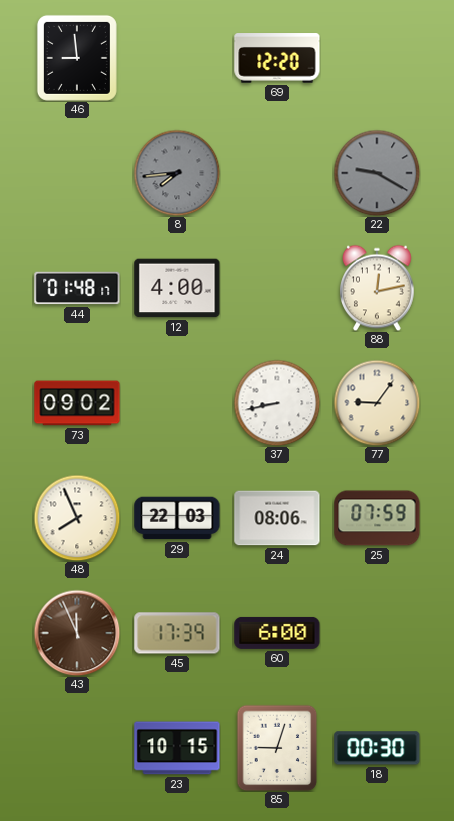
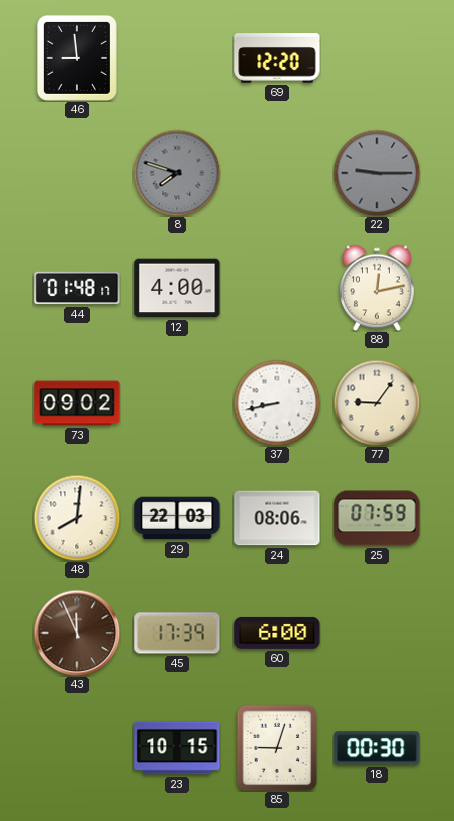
8: 7:44 -> 7:48 (177, 173)
22: 9:20 -> 9:15 (377, 173)
48: 7:56 -> 8:01 (77, 518)
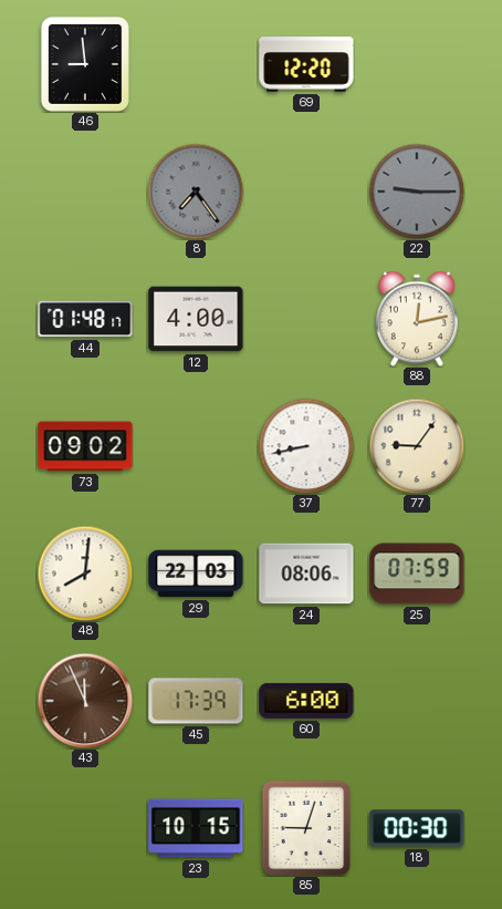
8: 7:48 -> 7:24 (196, 192)
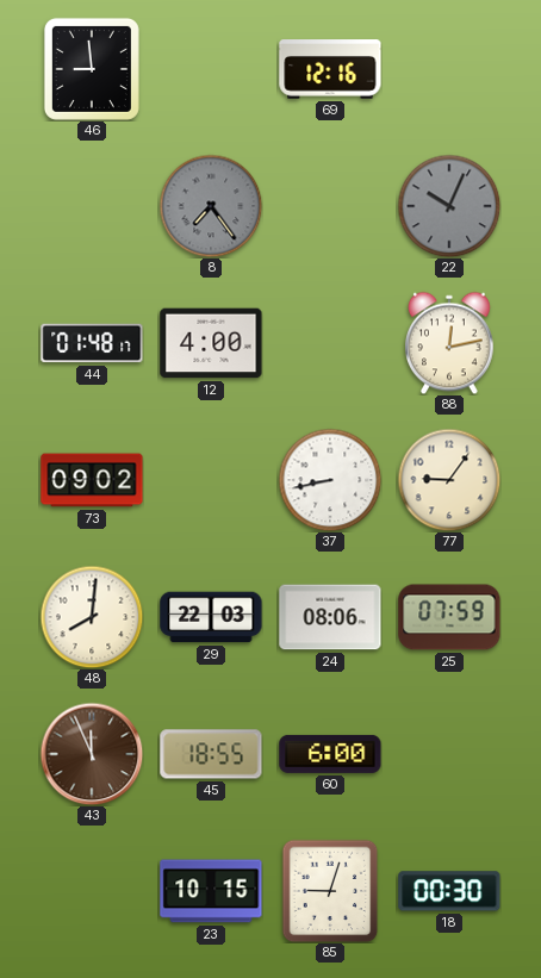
69: 12:20 -> 12:16 (330, 69)
22: 9:15 -> 10:04 (449, 206)
45: 17:39 -> 18:55 (211, 754)
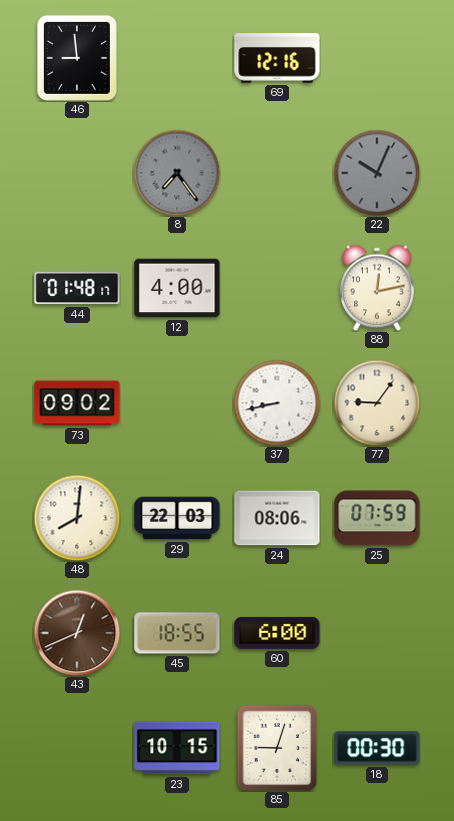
43: 11:56 -> 12:41 (77, 633)
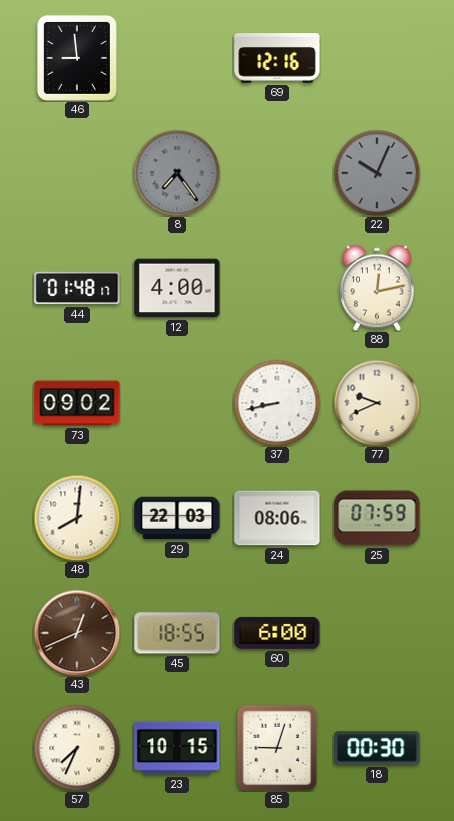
77: 9:06 -> 9:41 (377, 403)
57: none -> 7:34 (77, 748)
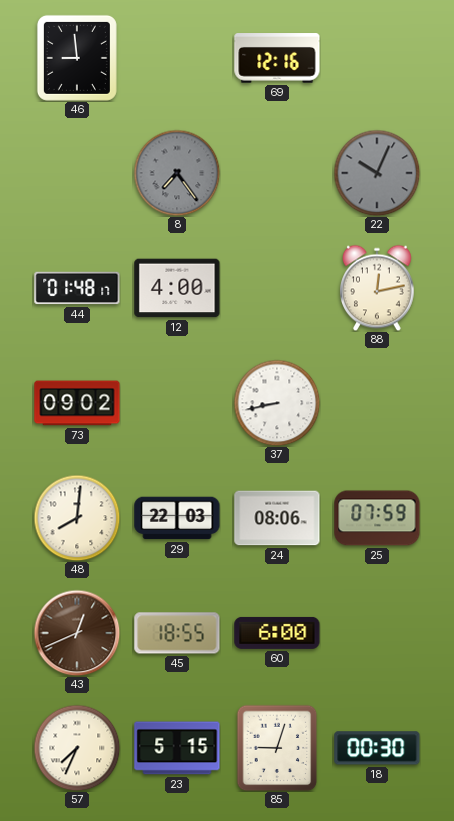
77: 9:41 -> none (377, 403)
23: 10:15 -> 5:15 (177, 748)
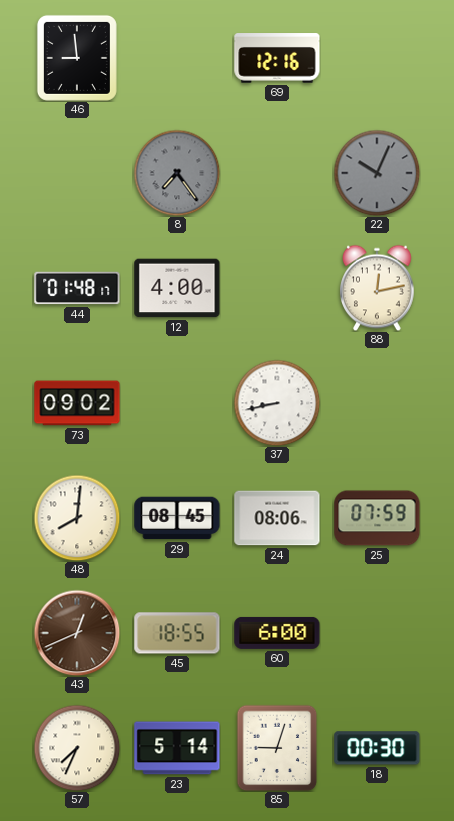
29: 22:03 -> 08:45 (177, 518)
23: 5:15 -> 5:14 (177, 748)
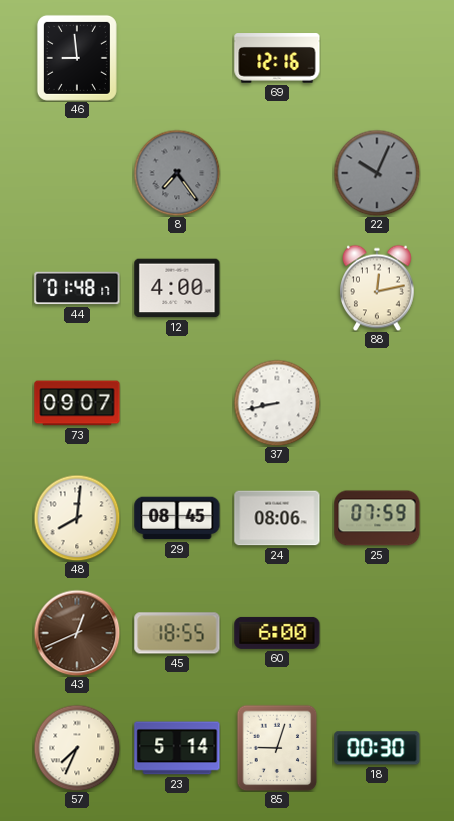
73: 09:02 -> 09:07 (77, 403)
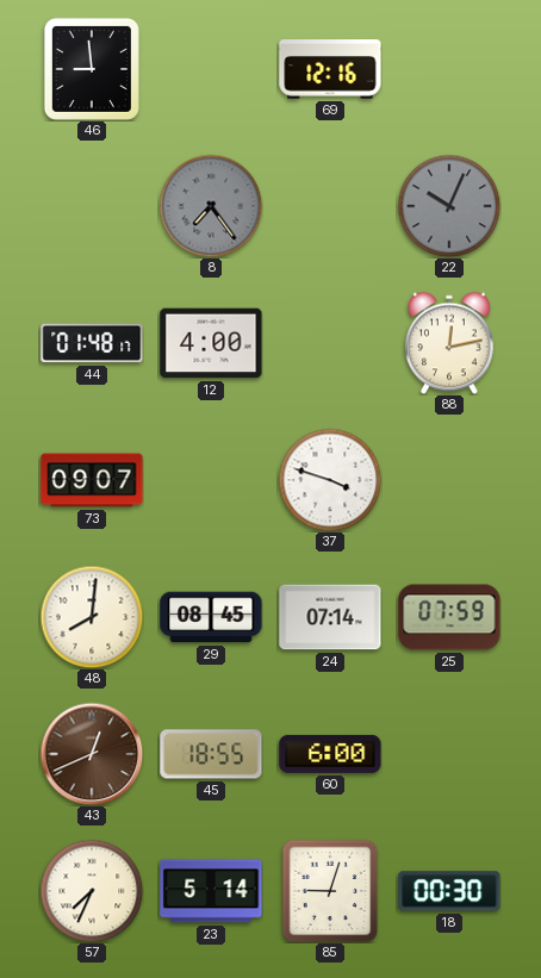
37: 8:43 -> 3:48 (330, 480)
24: 08:06 -> 07:14 (330, 617)
